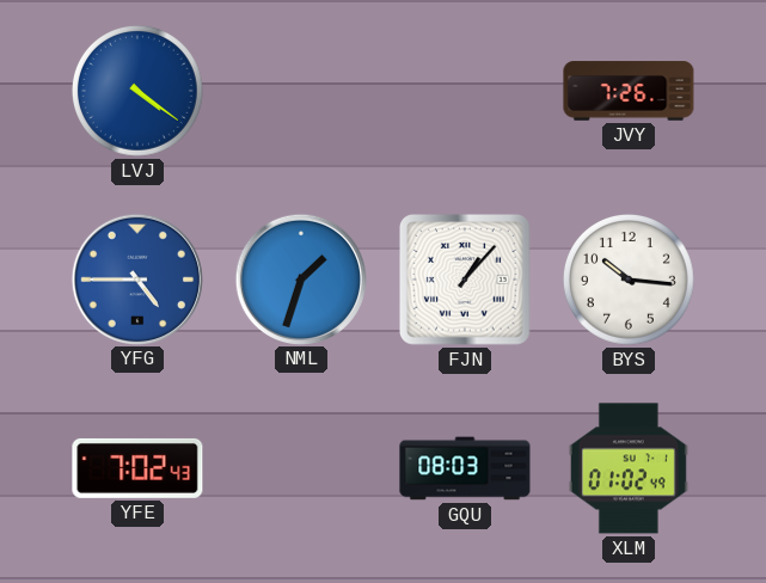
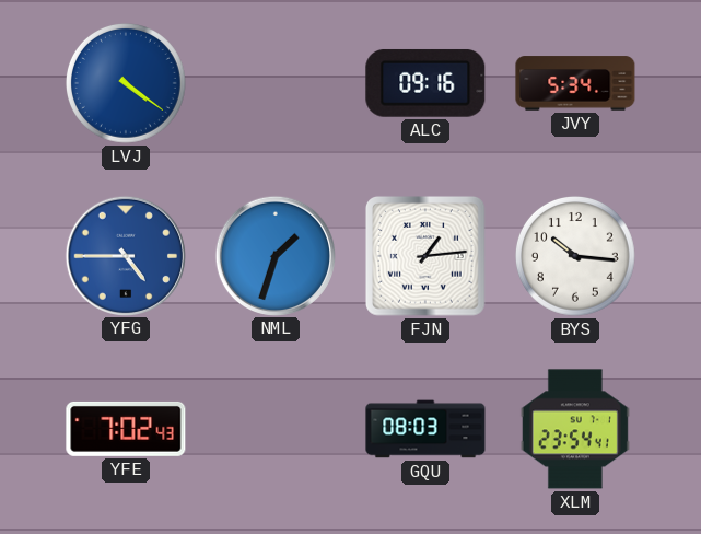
ALC: none -> 09:16 (425, 83)
JVY: 7:26 -> 5:34 (575, 83)
FJN: 1:07 -> 1:14 (425, 256)
XLM: 01:02 -> 23:54 (575, 429)
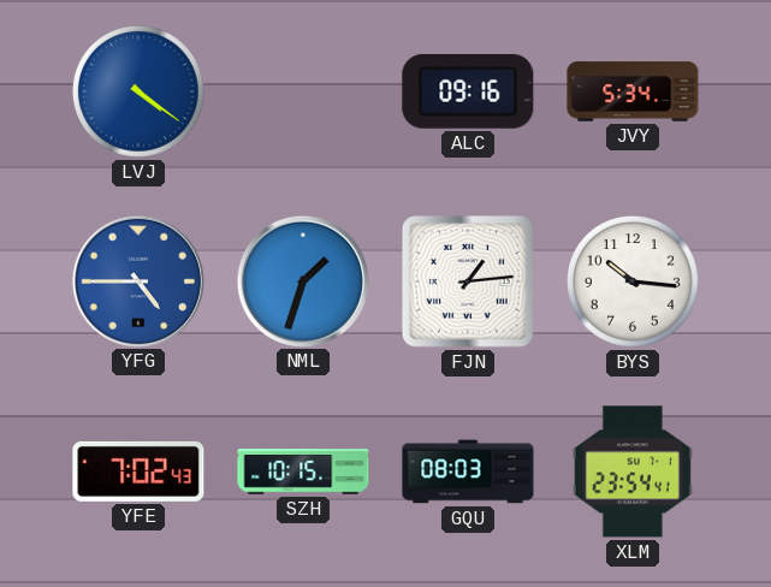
SZH: none -> 10:15 (303, 472)
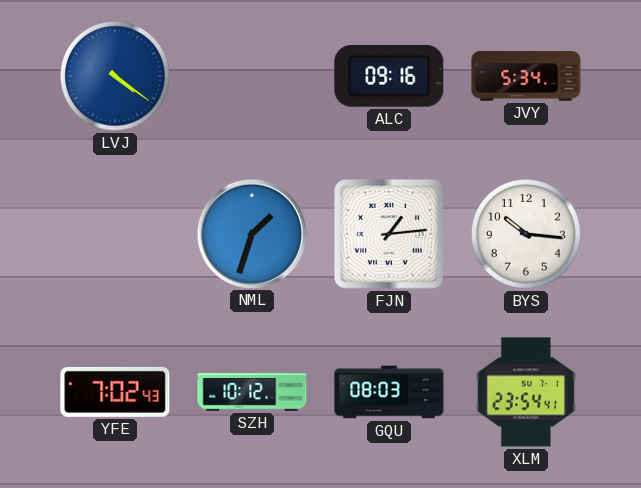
YFG: 4:45 -> none (137, 280)
SZH: 10:15 -> 10:12 (252, 392)
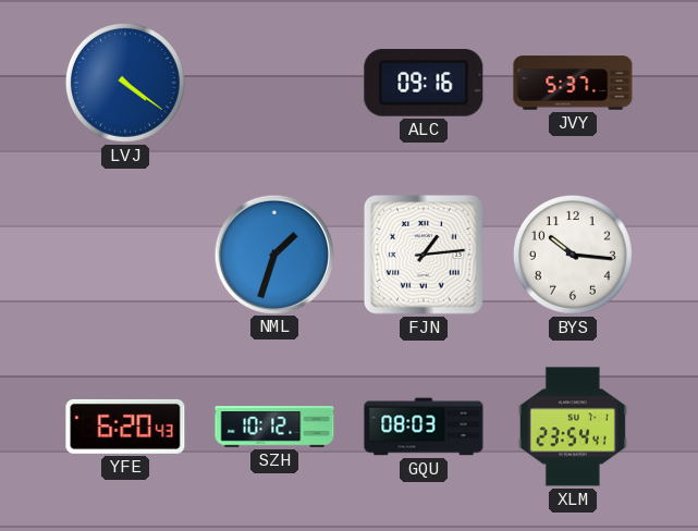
JVY: 5:34 -> 5:37 (573, 83)
YFE: 7:02 -> 6:20 (125, 427)
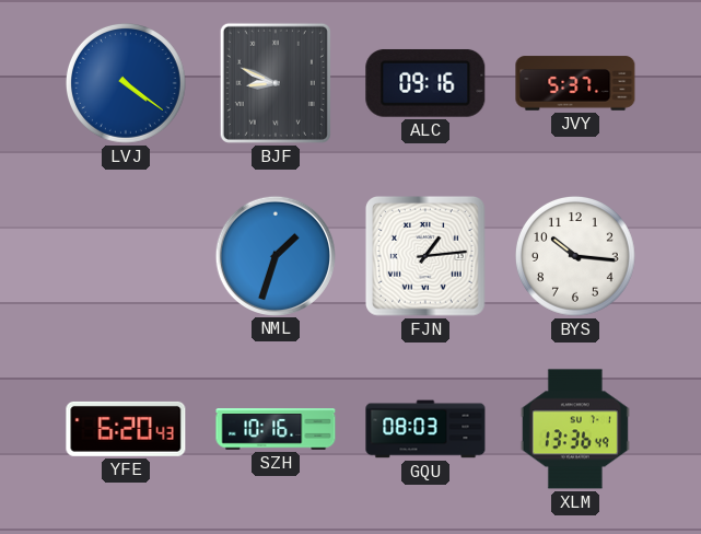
BJF: none -> 8:49 (276, 83)
SZH: 10:12 -> 10:16 (276, 429)
XLM: 23:54 -> 13:36 (575, 429)
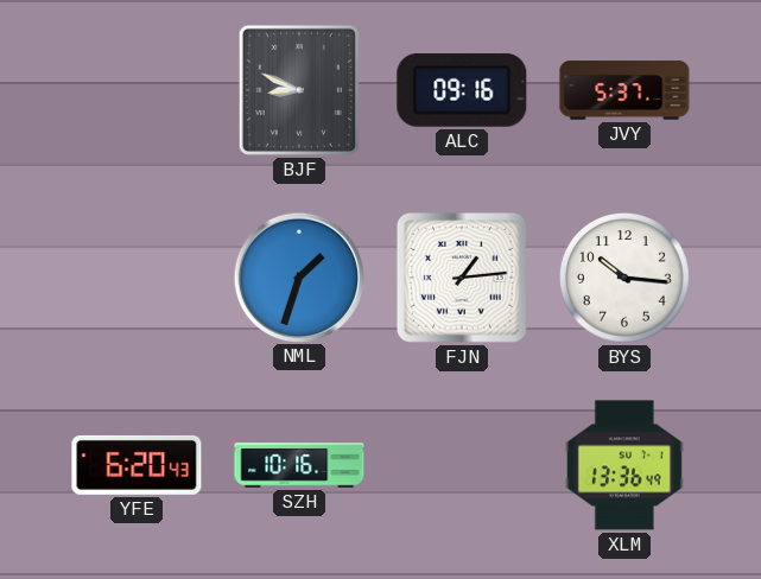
LVJ: 4:21 -> none (126, 83)
GQU: 08:03 -> none (425, 429)
